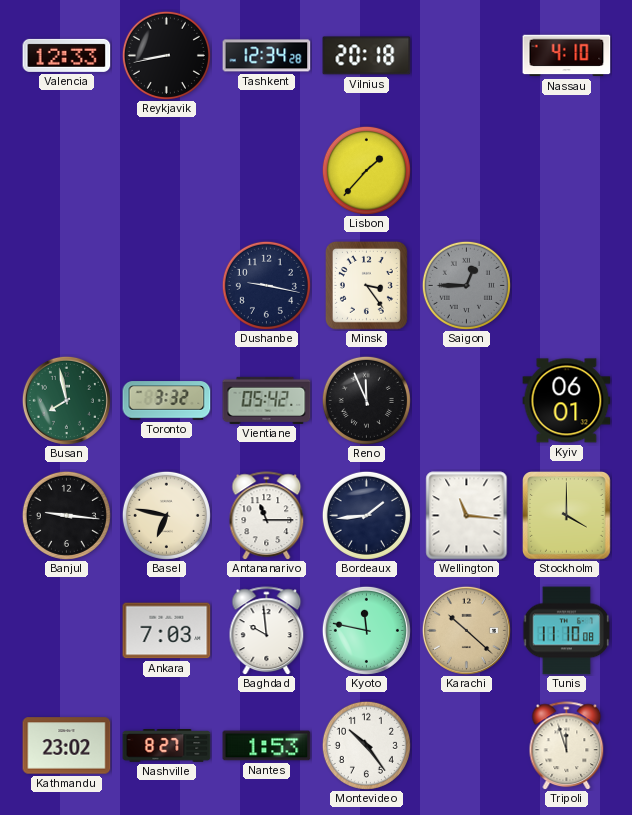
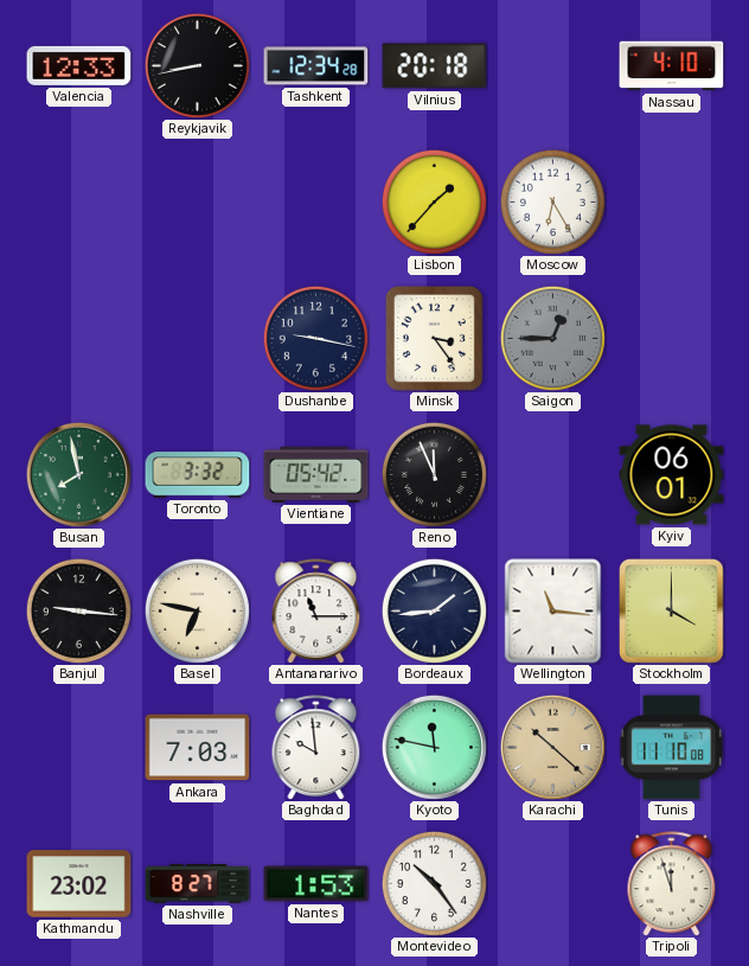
Moscow: none -> 6:25 (552, 201)
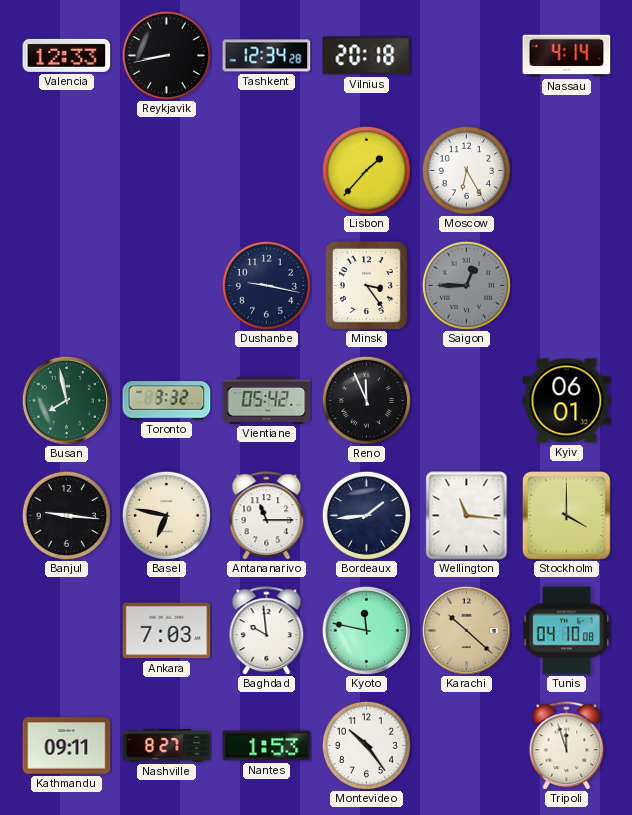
Nassau: 4:10 -> 4:14 (567, 56)
Tunis: 11:10 -> 04:10 (566, 631)
Kathmandu: 23:02 -> 09:11 (67, 746)
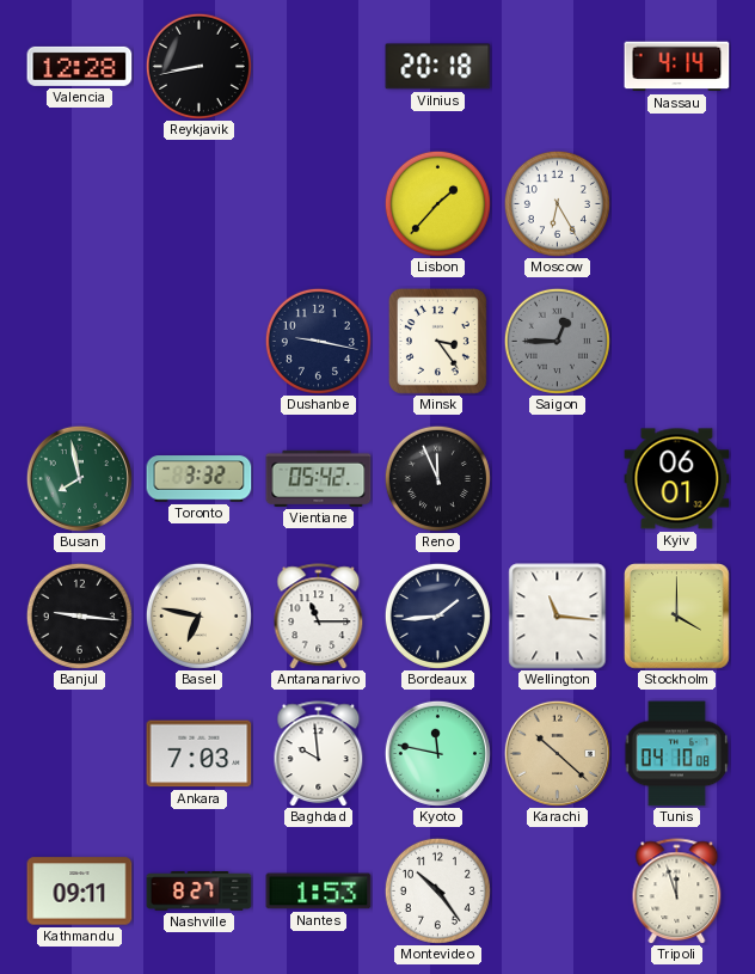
Valencia: 12:33 -> 12:28 (80, 66)
Tashkent: 12:34 -> none (267, 56)
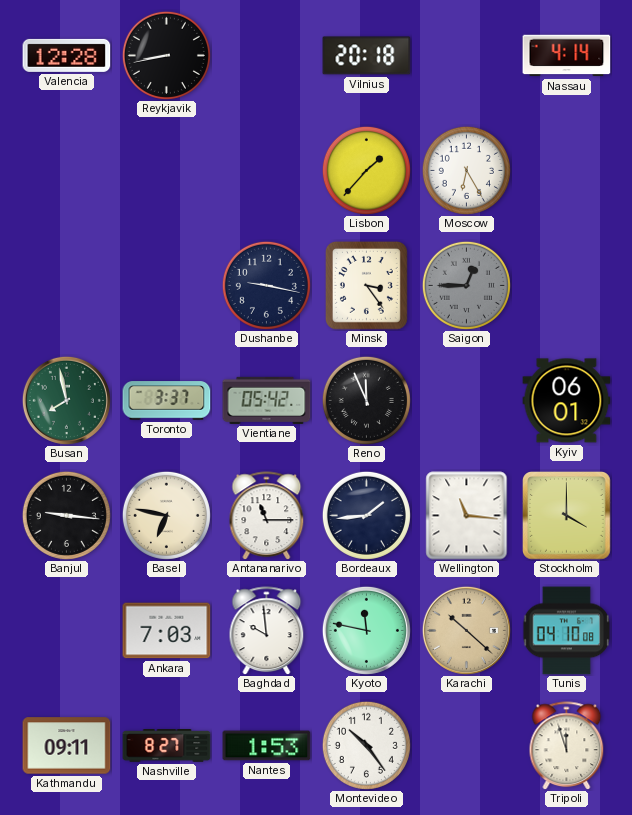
Toronto: 3:32 -> 3:37 (167, 401)
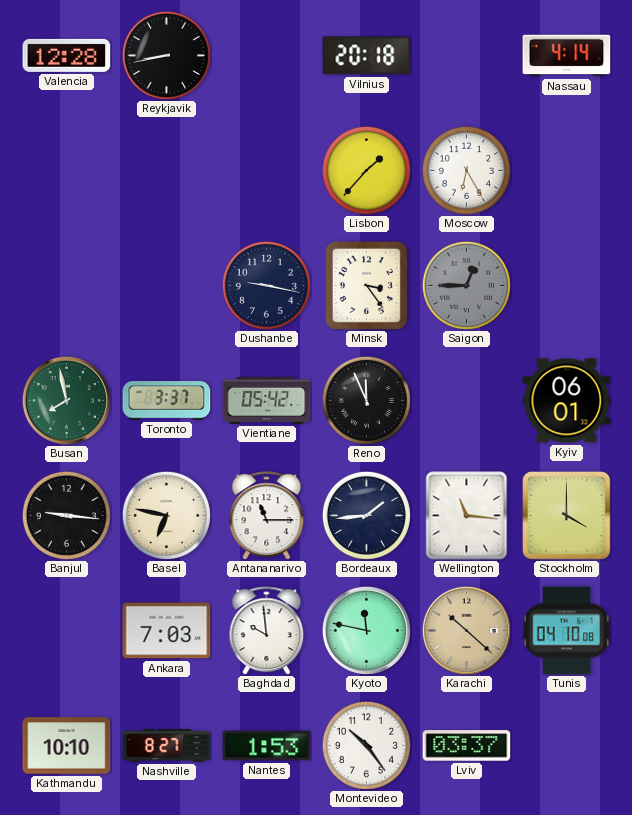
Kathmandu: 09:11 -> 10:10 (67, 746)
Lviv: none -> 03:37 (467, 746)
Tripoli: 11:57 -> none (567, 746)
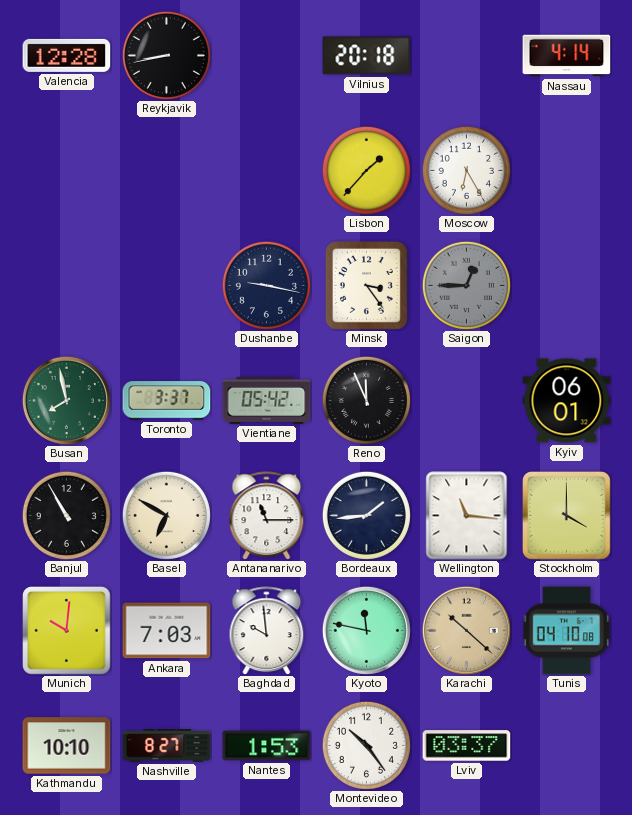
Banjul: 9:16 -> 10:55 (66, 515)
Basel: 6:47 -> 6:50 (166, 515)
Munich: none -> 10:01 (67, 631)
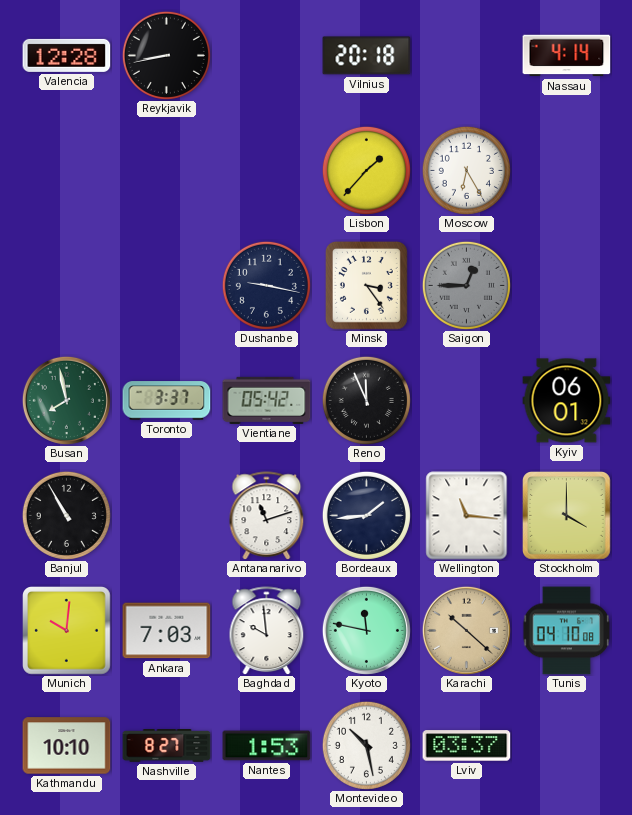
Basel: 6:50 -> none (166, 515)
Antananarivo: 11:15 -> 11:12 (267, 516)
Montevideo: 10:24 -> 10:28 (366, 745)
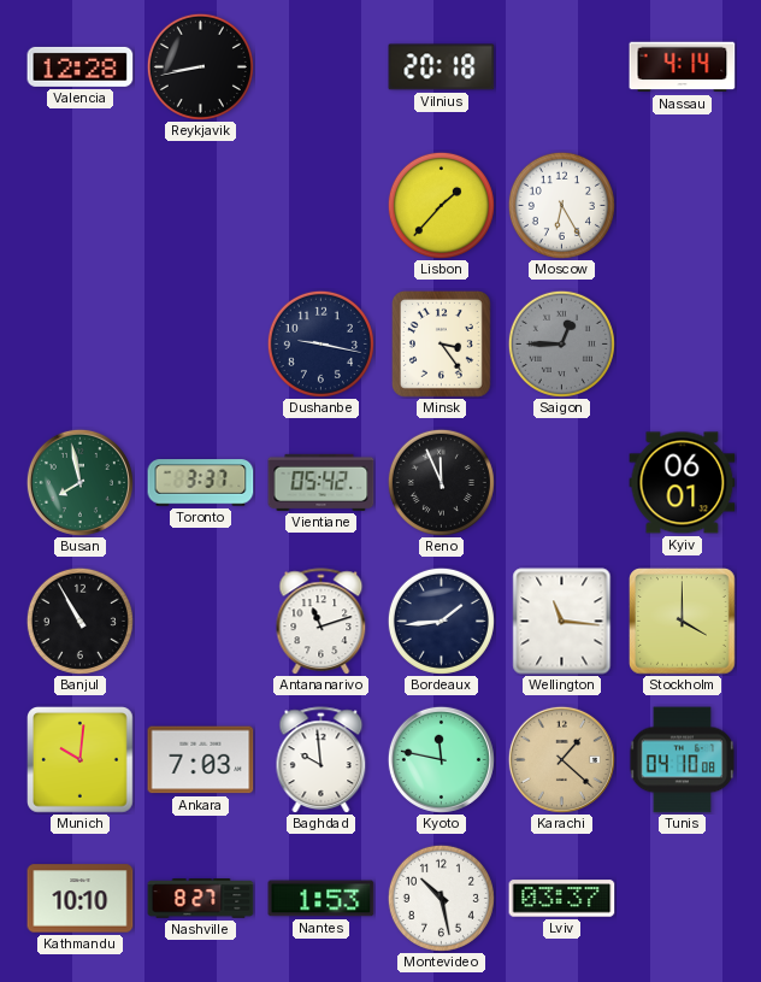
Karachi: 10:22 -> 1:22 (561, 759)
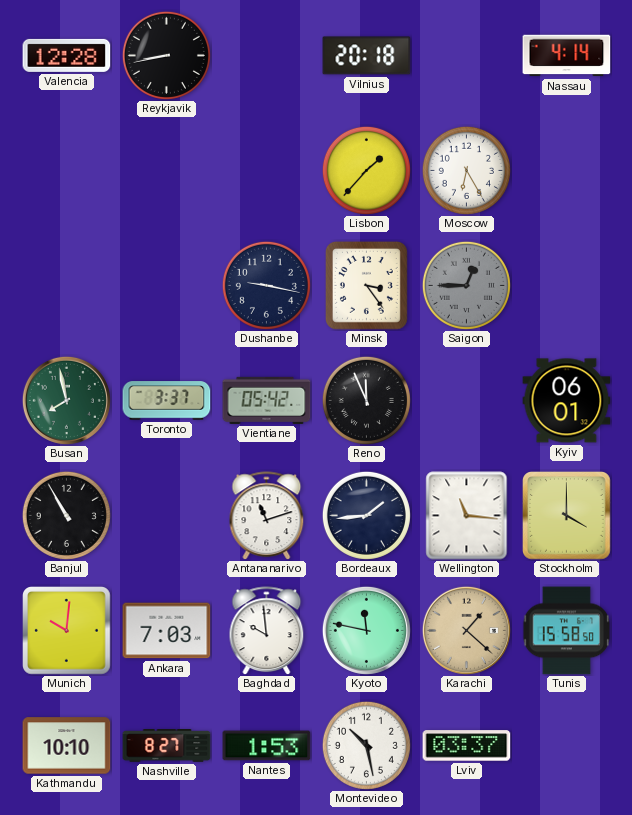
Tunis: 04:10 -> 15:58 (566, 631)
